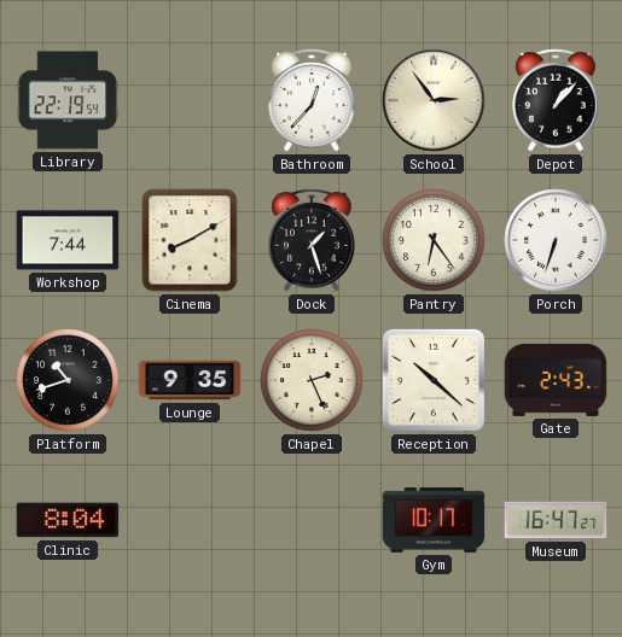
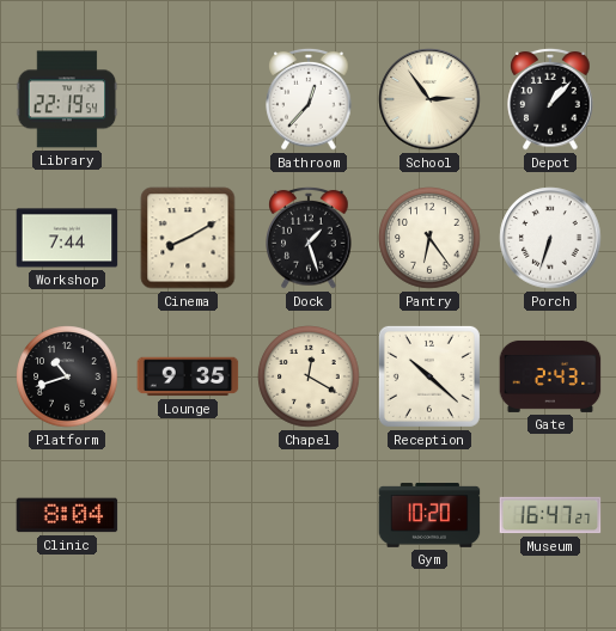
Chapel: 2:26 -> 12:20 (309, 376)
Gym: 10:17 -> 10:20 (429, 515)
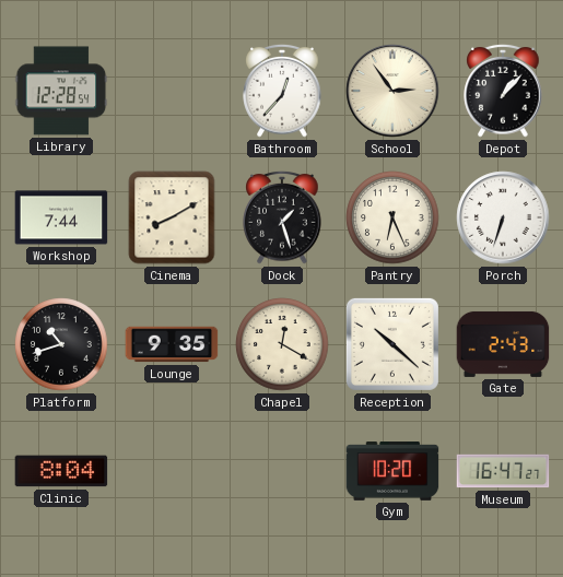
Library: 22:19 -> 12:28 (61, 91)
Pantry: 6:24 -> 6:26 (392, 217)
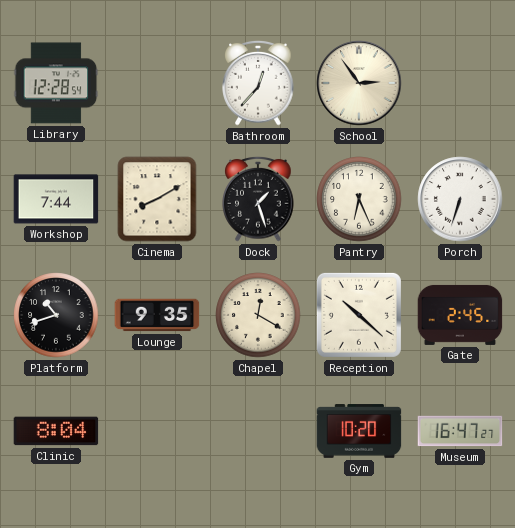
Depot: 1:07 -> none (503, 91)
Gate: 2:43 -> 2:45 (460, 315)
